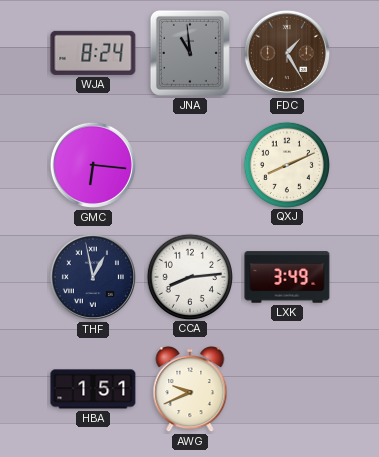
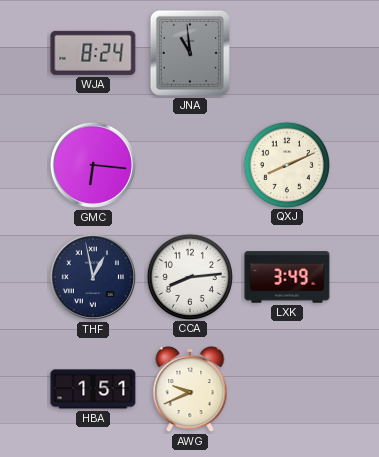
FDC: 1:25 -> none (287, 53)
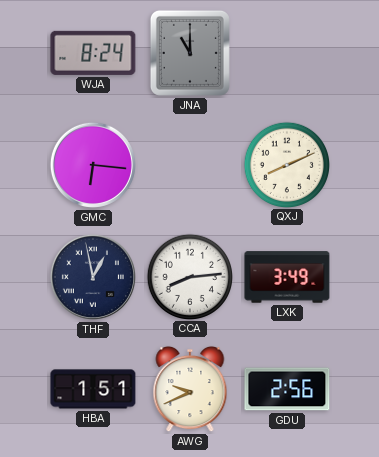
JNA: 10:59 -> 11:00 (190, 53)
GDU: none -> 2:56 (287, 389)
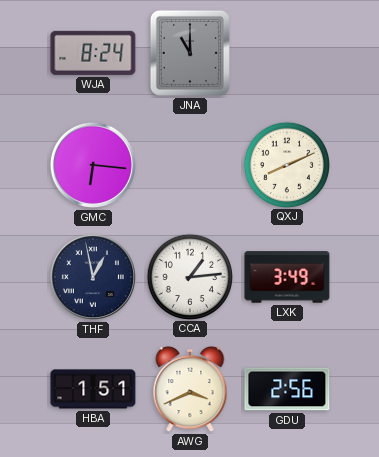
CCA: 8:14 -> 1:14 (189, 276)
AWG: 9:41 -> 3:41 (190, 389)
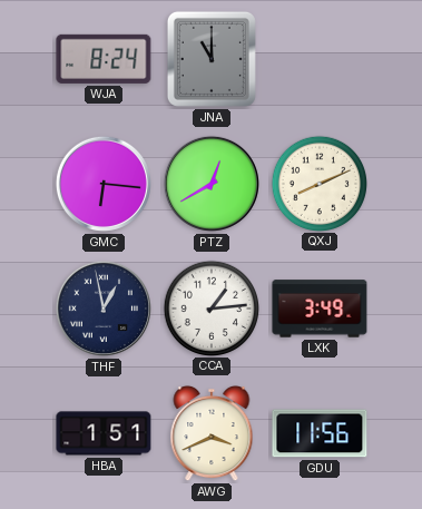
PTZ: none -> 12:40 (212, 184)
GDU: 2:56 -> 11:56 (320, 433)
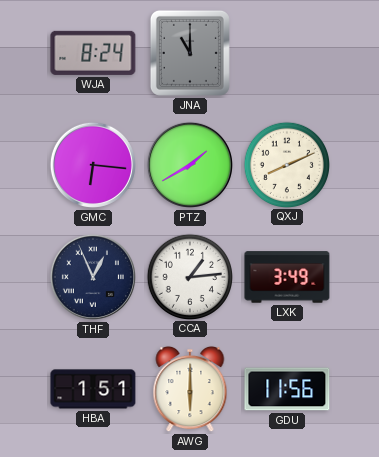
PTZ: 12:40 -> 1:40 (190, 165)
THF: 12:58 -> 12:56 (93, 277)
AWG: 3:41 -> 6:00 (190, 389)
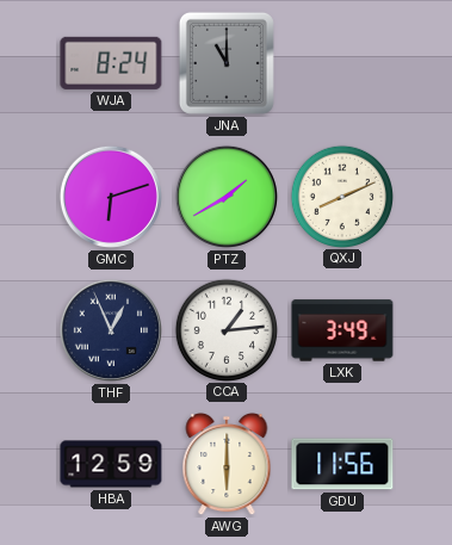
GMC: 6:16 -> 6:12 (111, 197)
HBA: 1:51 -> 12:59 (111, 464)
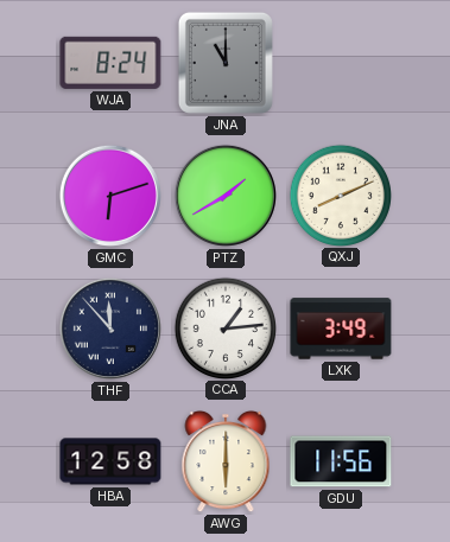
THF: 12:56 -> 11:53 (110, 329)
HBA: 12:59 -> 12:58 (110, 461)
